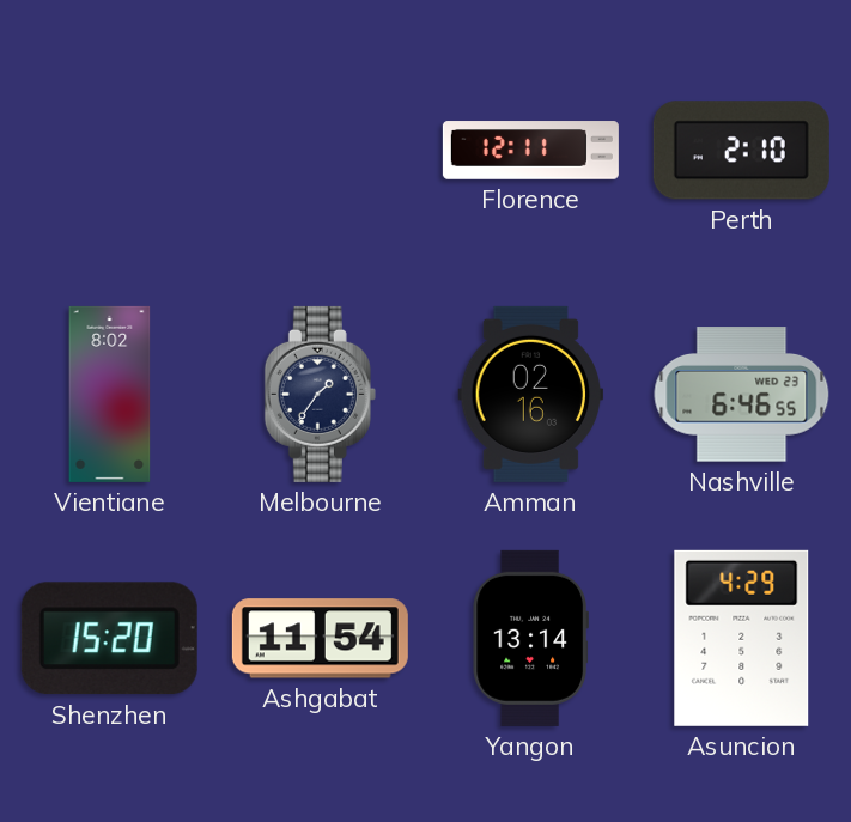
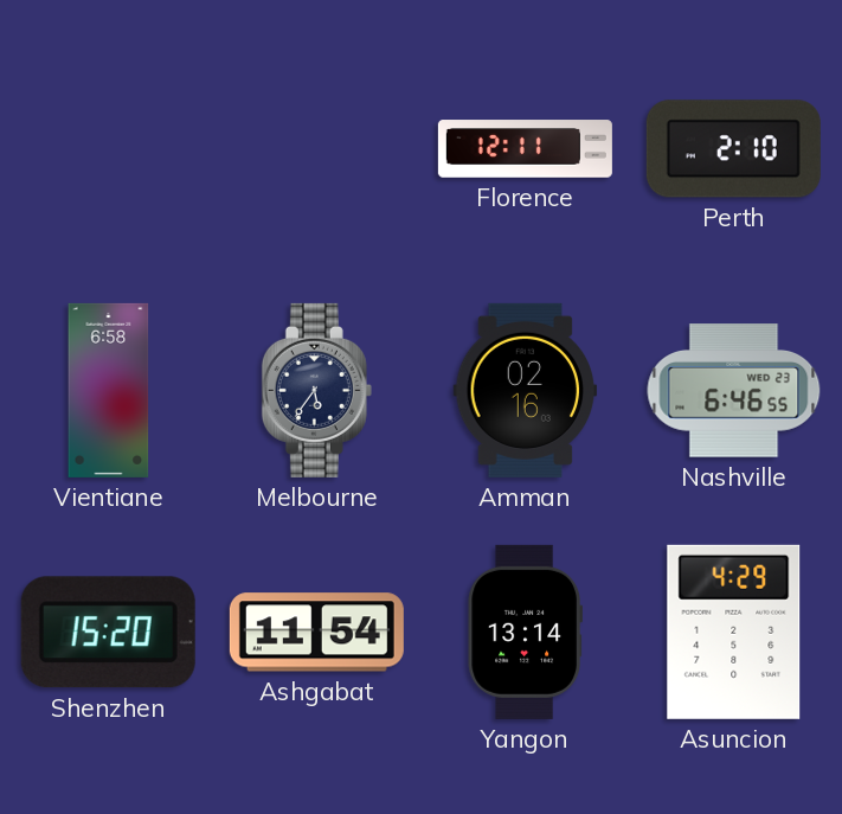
Vientiane: 8:02 -> 6:58 (109, 390)
Melbourne: 1:36 -> 5:36 (316, 390)
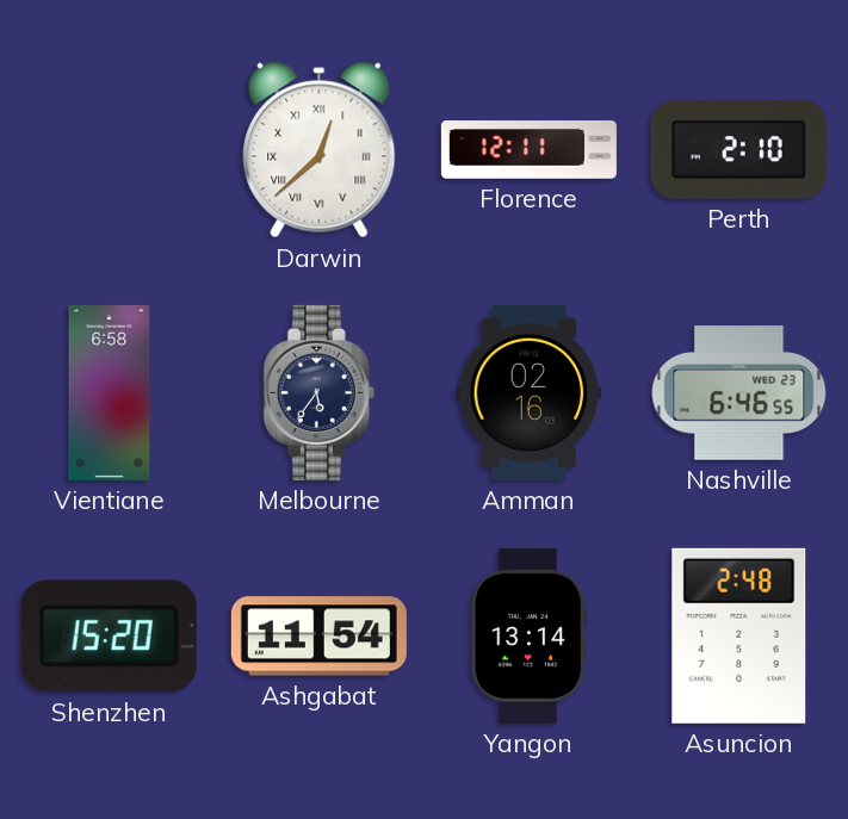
Darwin: none -> 12:38 (320, 150)
Asuncion: 4:29 -> 2:48 (739, 635)
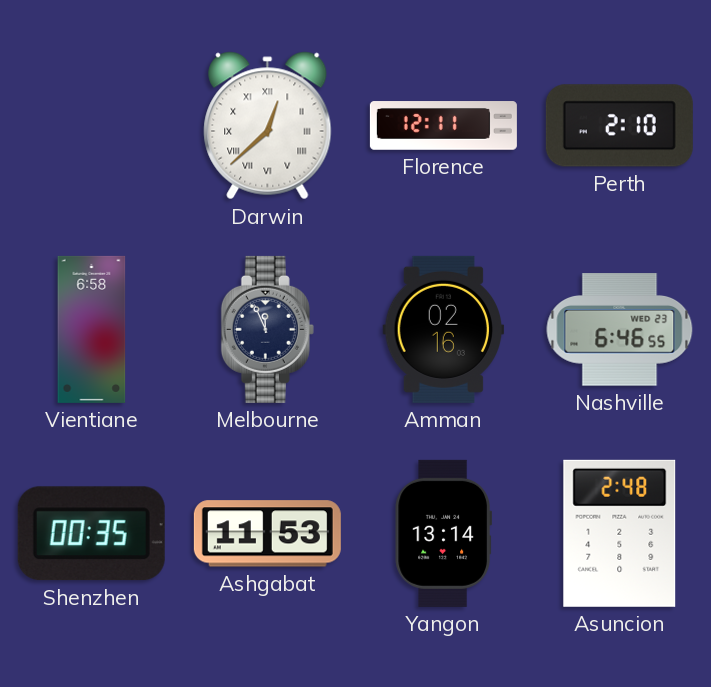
Melbourne: 5:36 -> 11:56 (267, 329)
Shenzhen: 15:20 -> 00:35 (91, 534)
Ashgabat: 11:54 -> 11:53 (267, 534)
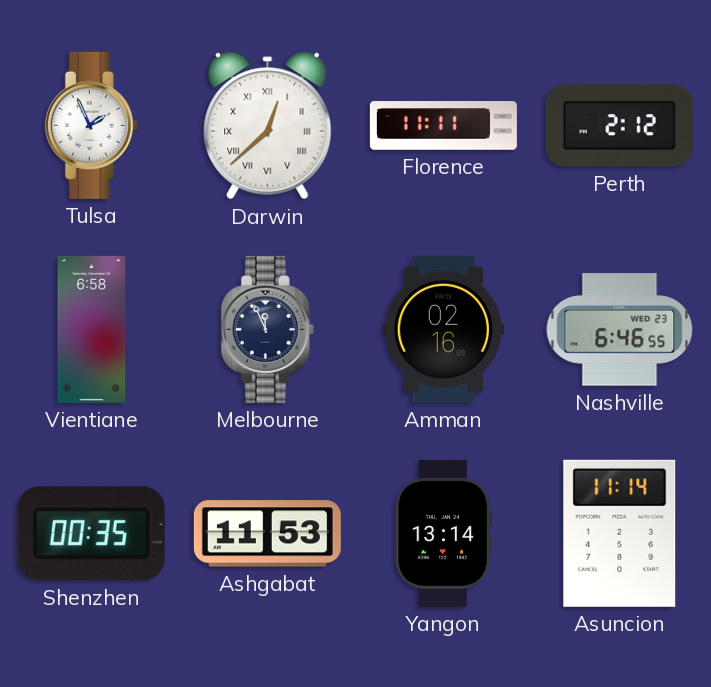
Tulsa: none -> 1:56 (91, 125)
Florence: 12:11 -> 11:11 (443, 126)
Perth: 2:10 -> 2:12 (619, 126)
Asuncion: 2:48 -> 11:14 (620, 533)
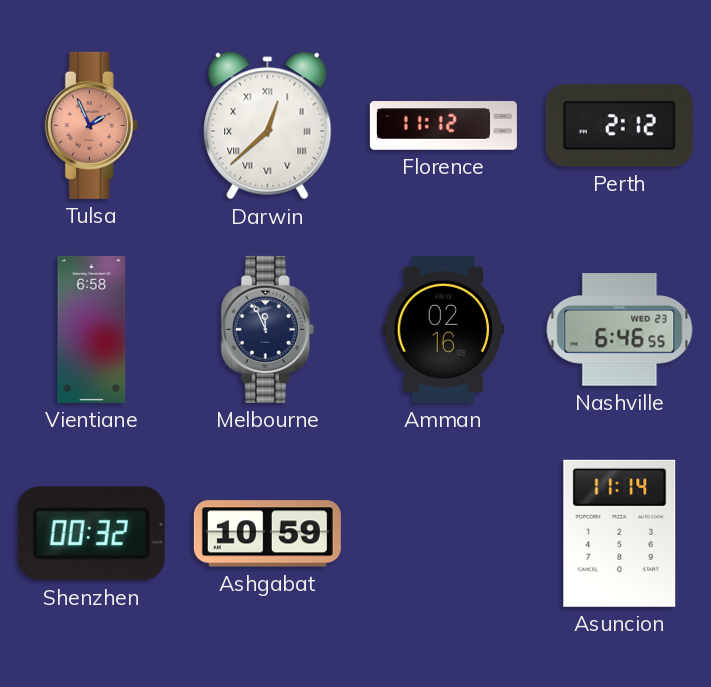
Tulsa dial: white -> salmon (91, 125)
Florence: 11:11 -> 11:12 (443, 126)
Shenzhen: 00:35 -> 00:32 (91, 534)
Ashgabat: 11:53 -> 10:59 (267, 534)
Yangon: 13:14 -> none (443, 533)
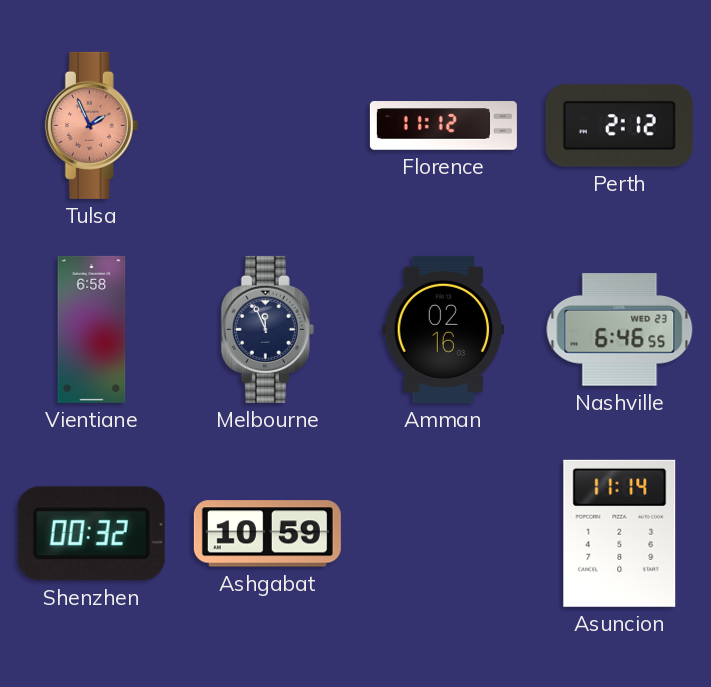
Darwin: 12:38 -> none (268, 126)
